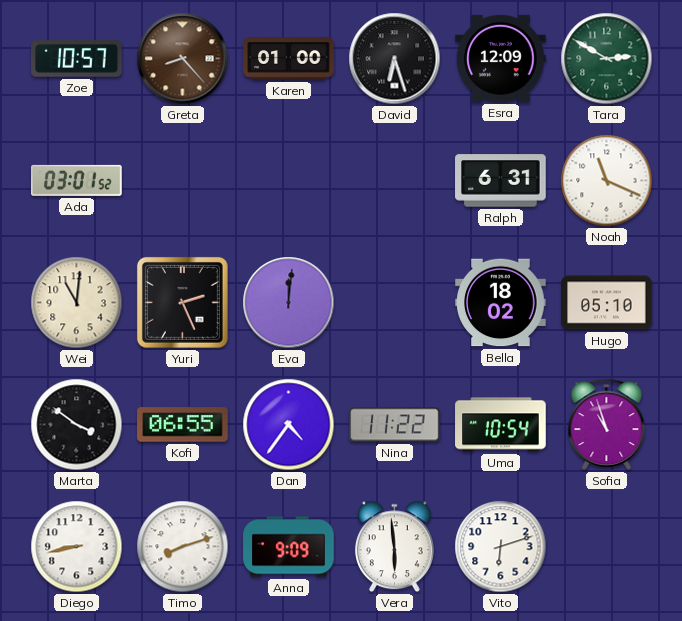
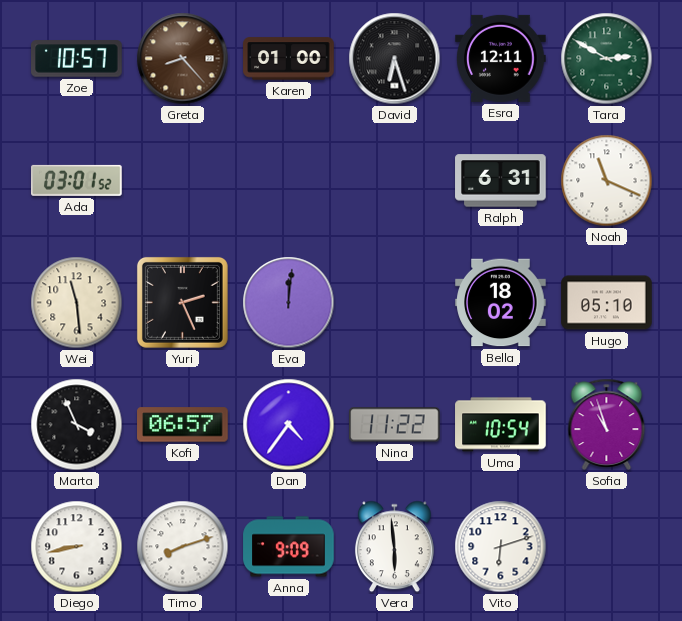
Esra: 12:09 -> 12:11 (501, 58)
Wei: 11:01 -> 11:29 (77, 303)
Marta: 3:51 -> 3:56 (77, 425)
Kofi: 06:55 -> 06:57 (183, 425)
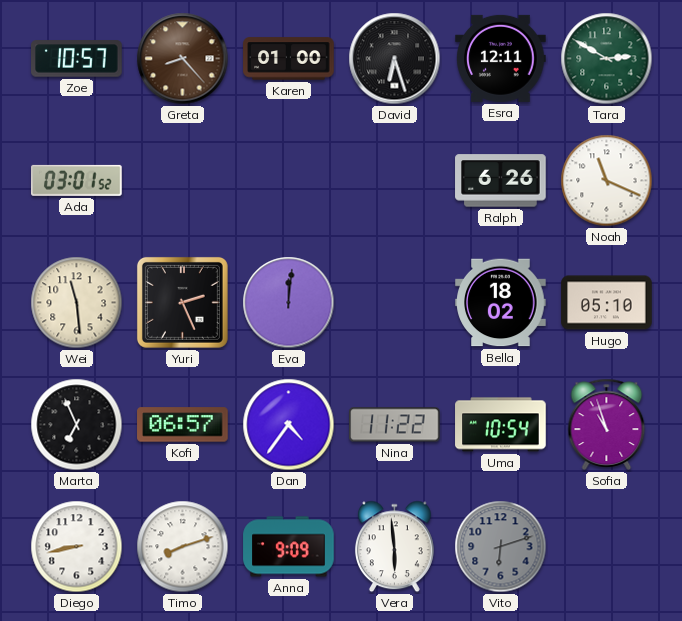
Ralph: 6:31 -> 6:26 (501, 181)
Marta: 3:56 -> 6:56 (77, 425)
Vito dial: white -> grey (501, 547)
